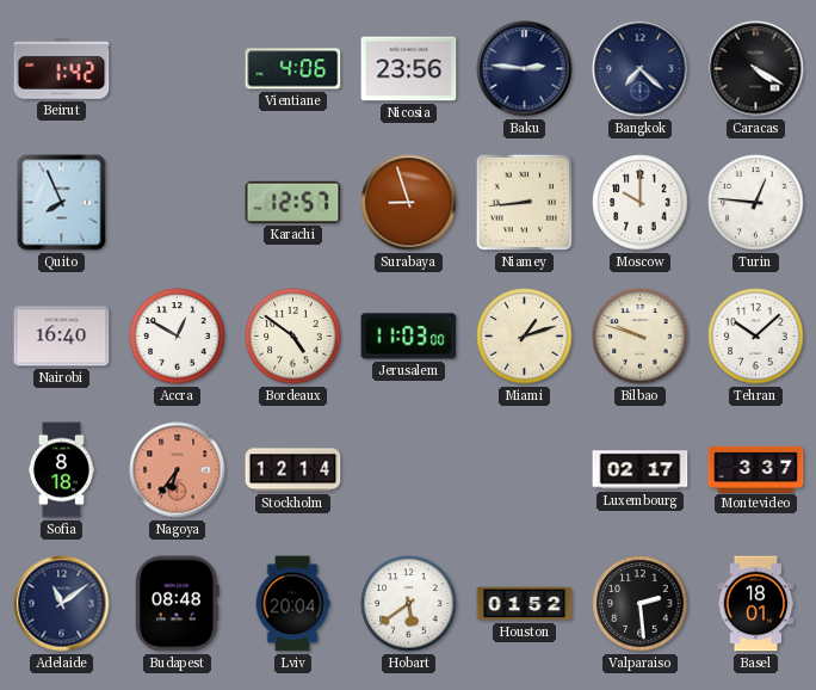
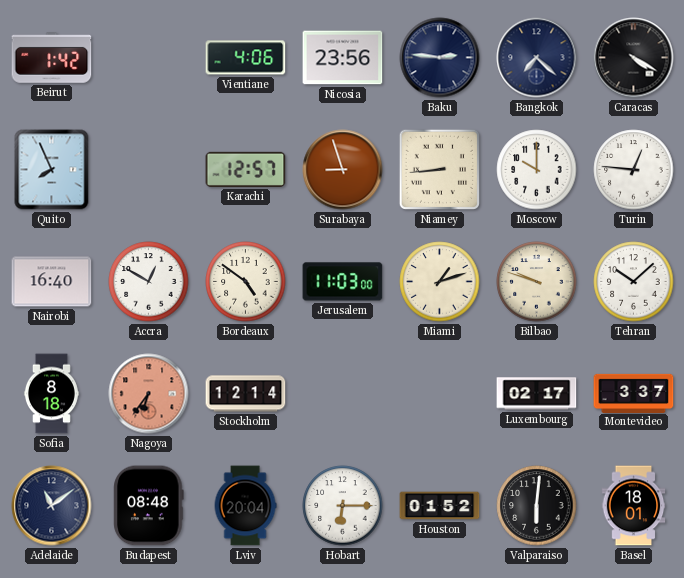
Hobart: 5:39 -> 6:15 (343, 506)
Valparaiso: 2:29 -> 6:01 (537, 506)
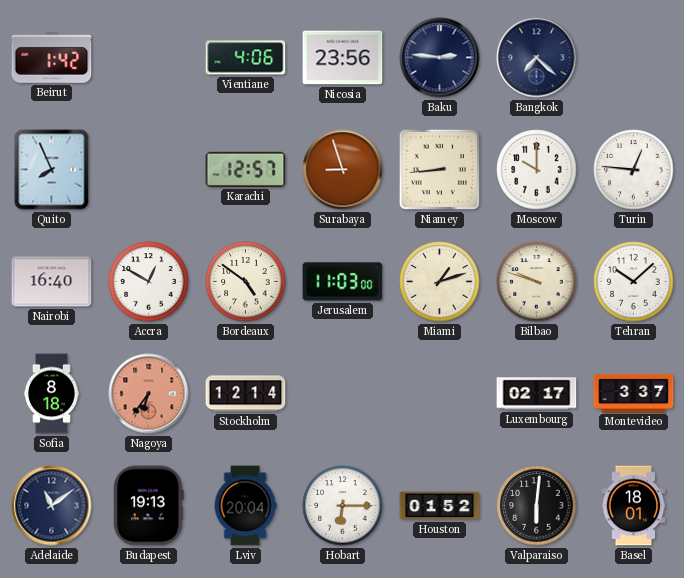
Caracas: 4:20 -> none (634, 58)
Budapest: 08:48 -> 19:13 (149, 506)
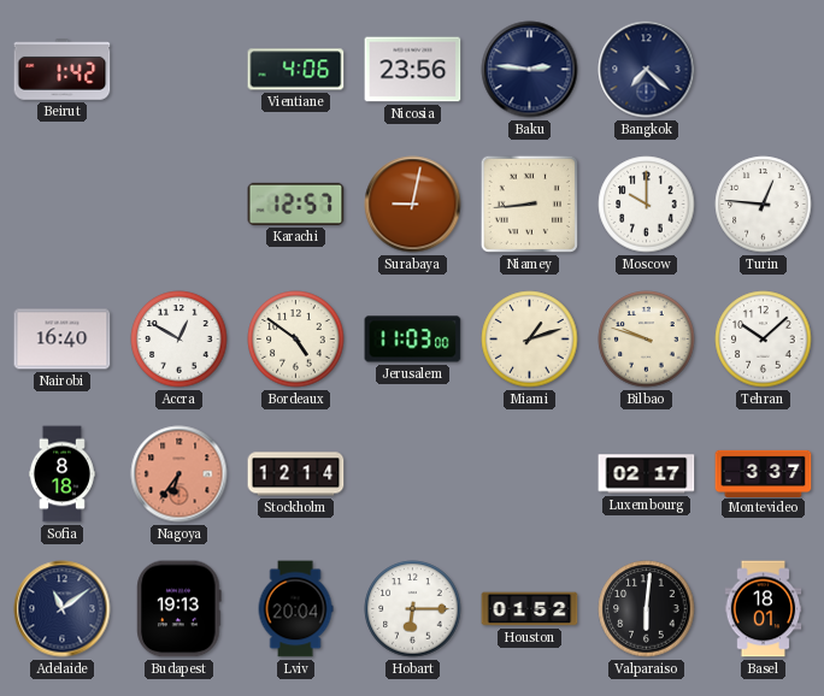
Quito: 7:56 -> none (52, 170)
Surabaya: 8:57 -> 9:02 (413, 205)
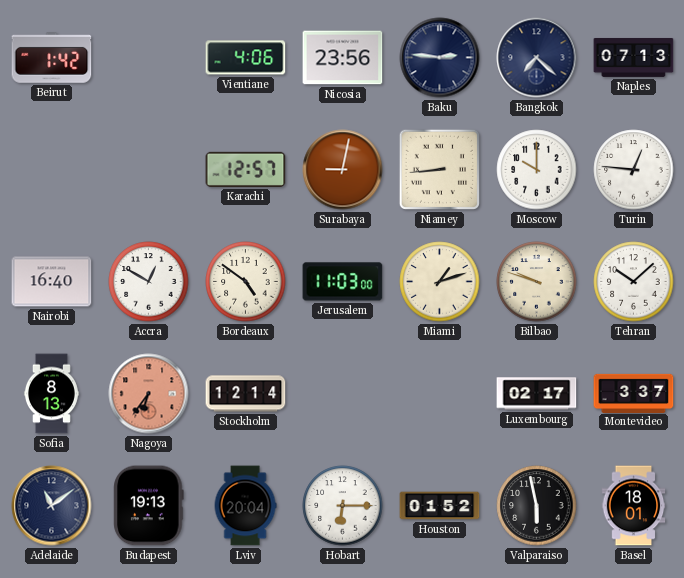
Naples: none -> 07:13 (634, 57)
Sofia: 8:18 -> 8:13 (51, 394)
Valparaiso: 6:01 -> 5:58 (537, 506)
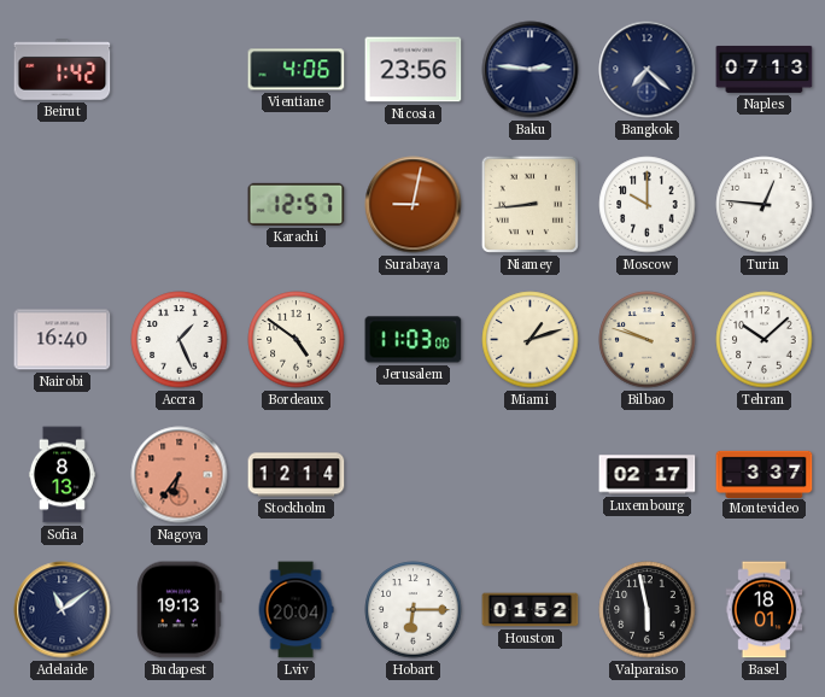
Accra: 12:50 -> 1:26 (180, 340)
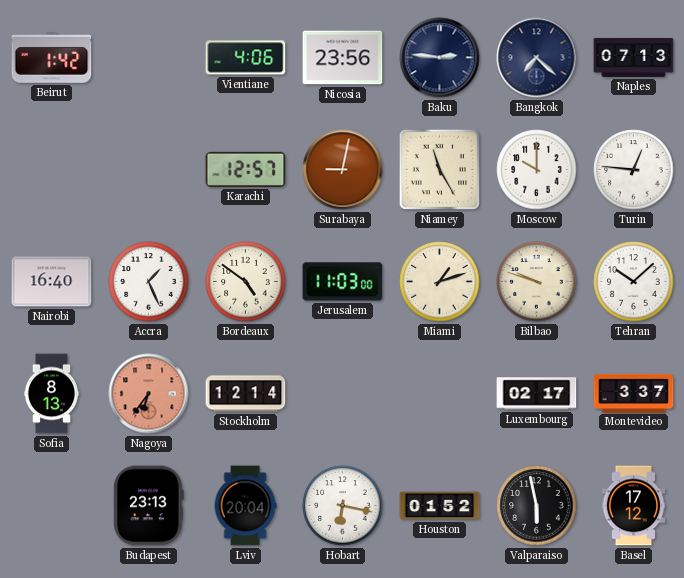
Niamey: 8:44 -> 11:25 (439, 169)
Adelaide: 11:09 -> none (63, 610)
Budapest: 19:13 -> 23:13 (149, 506)
Hobart: 6:15 -> 6:17 (343, 506)
Basel: 18:01 -> 17:12 (634, 506)
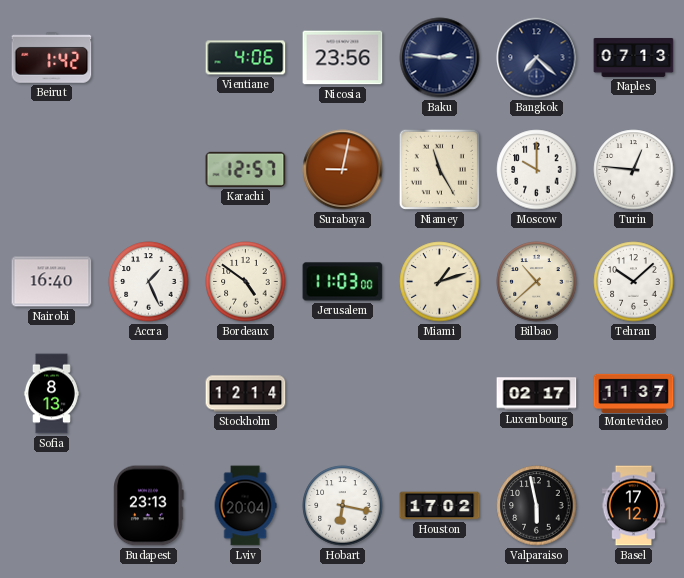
Bilbao: 9:48 -> 10:38 (537, 282)
Nagoya: 6:36 -> none (149, 394)
Montevideo: 3:37 -> 11:37 (634, 393)
Houston: 01:52 -> 17:02 (440, 506)
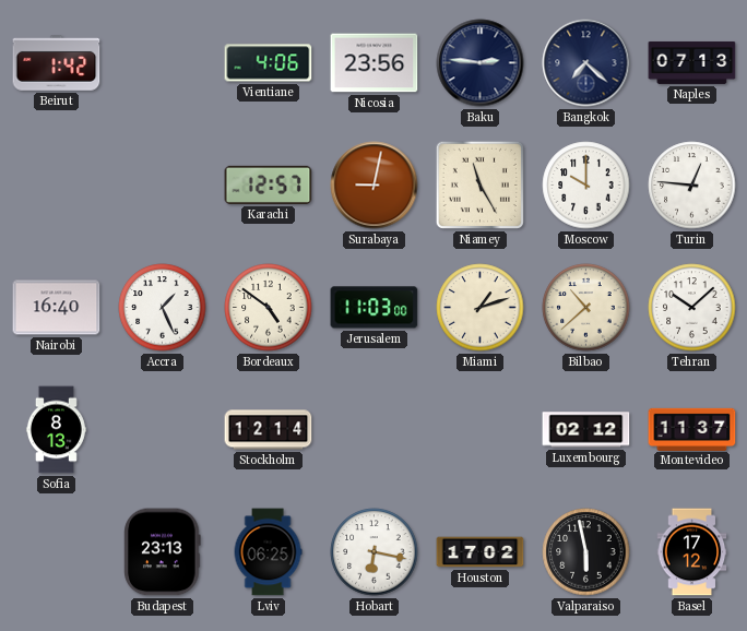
Luxembourg: 02:17 -> 02:12 (586, 430)
Lviv: 20:04 -> 06:25 (268, 552)
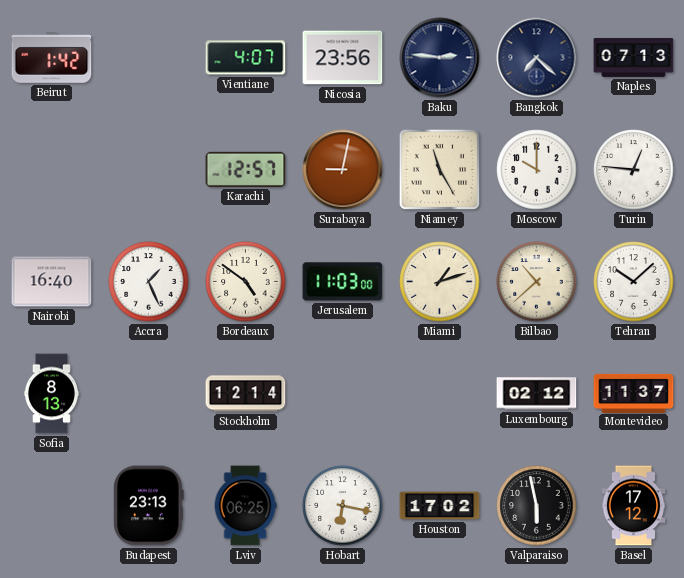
Vientiane: 4:06 -> 4:07 (246, 58)
